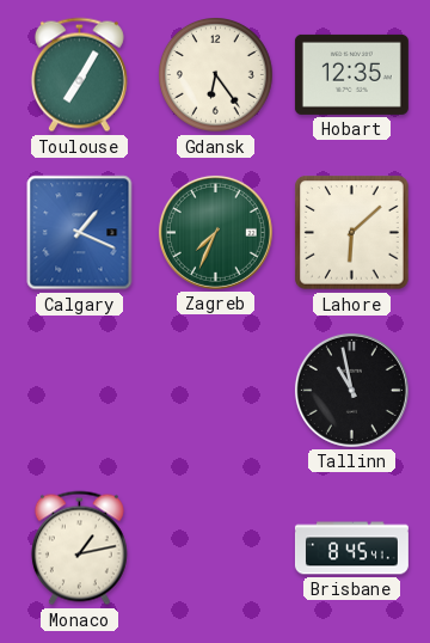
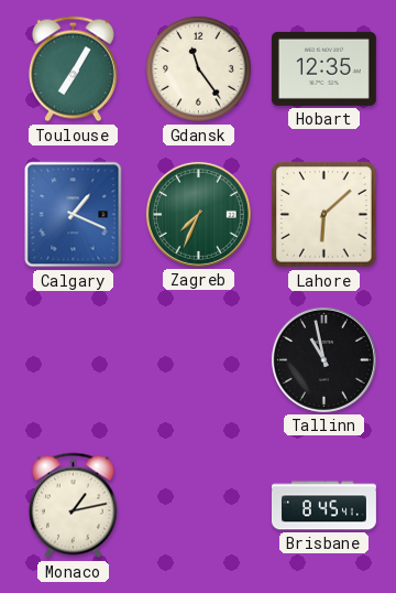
Gdansk: 6:24 -> 11:24 (199, 69)
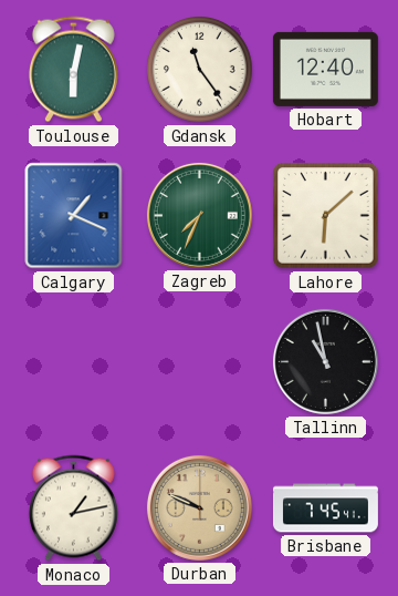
Toulouse: 7:05 -> 6:02 (73, 70)
Hobart: 12:35 -> 12:40 (325, 69)
Durban: none -> 9:49 (199, 507)
Brisbane: 8:45 -> 7:45 (325, 508)
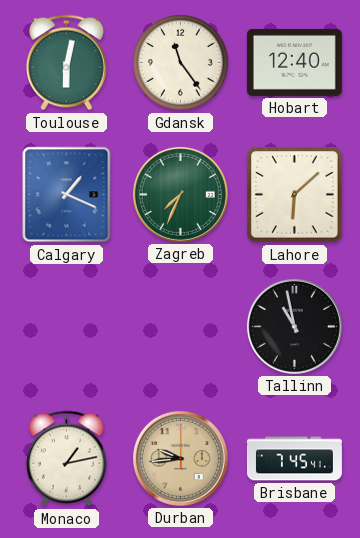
Durban: 9:49 -> 9:44 (180, 458)
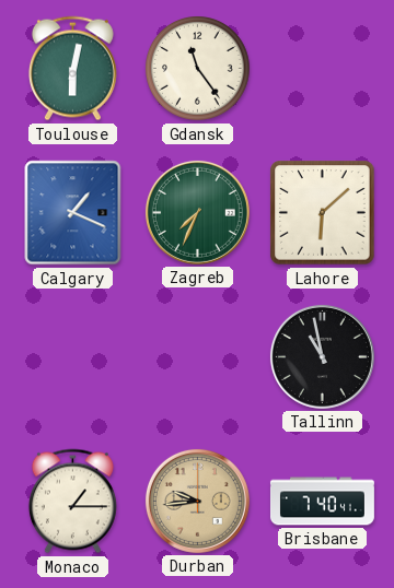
Hobart: 12:40 -> none (294, 62)
Monaco: 1:13 -> 1:15 (72, 502)
Brisbane: 7:45 -> 7:40 (322, 502)
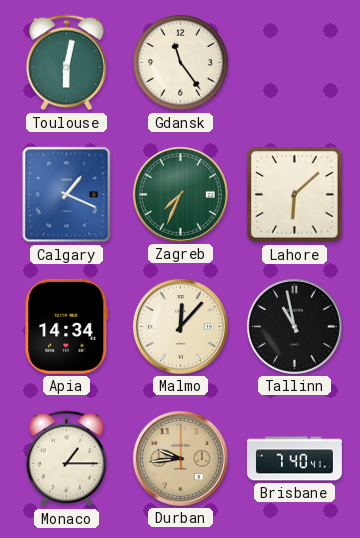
Apia: none -> 14:34 (67, 326)
Malmo: none -> 12:07 (180, 326)
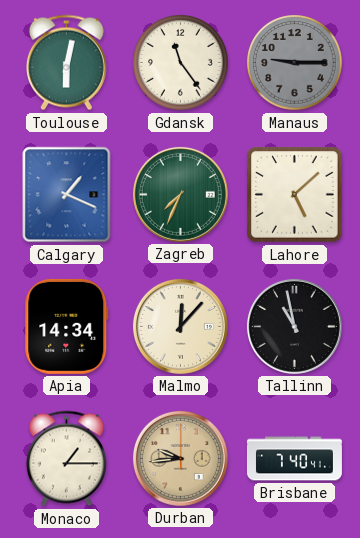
Manaus: none -> 9:15 (295, 63)
Lahore: 6:08 -> 5:08 (295, 195)
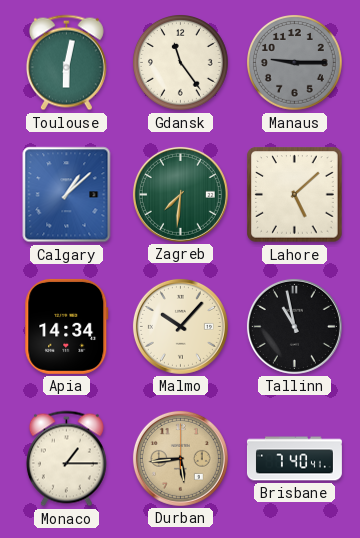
Calgary: 1:19 -> 1:08 (67, 195)
Zagreb: 7:34 -> 7:31 (180, 194)
Malmo: 12:07 -> 10:07 (180, 326)
Durban: 9:44 -> 5:44 (180, 458)
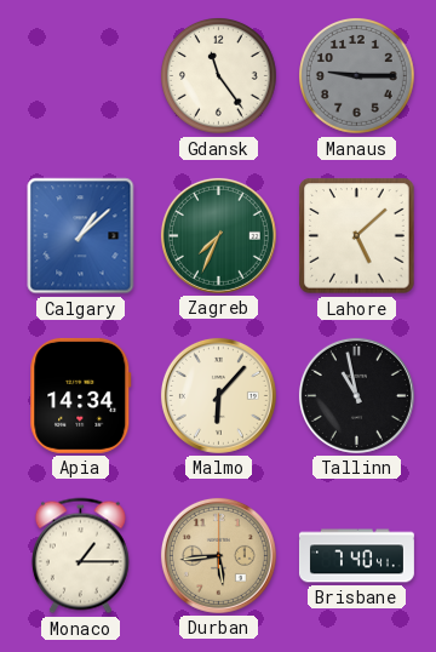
Toulouse: 6:02 -> none (66, 63)
Zagreb: 7:31 -> 7:34 (218, 235)
Malmo: 10:07 -> 6:07 (218, 395)
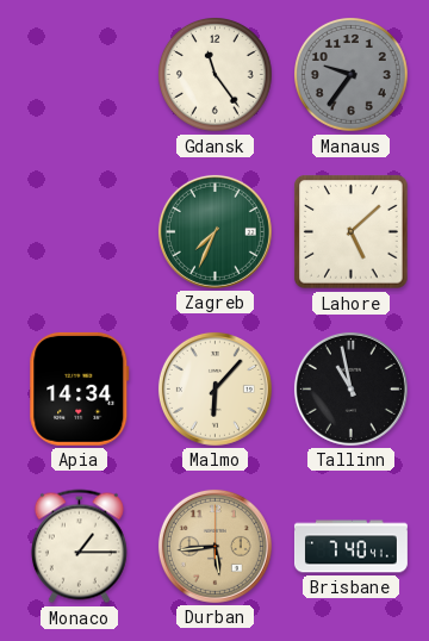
Manaus: 9:15 -> 9:36 (352, 75)
Calgary: 1:08 -> none (81, 236)
